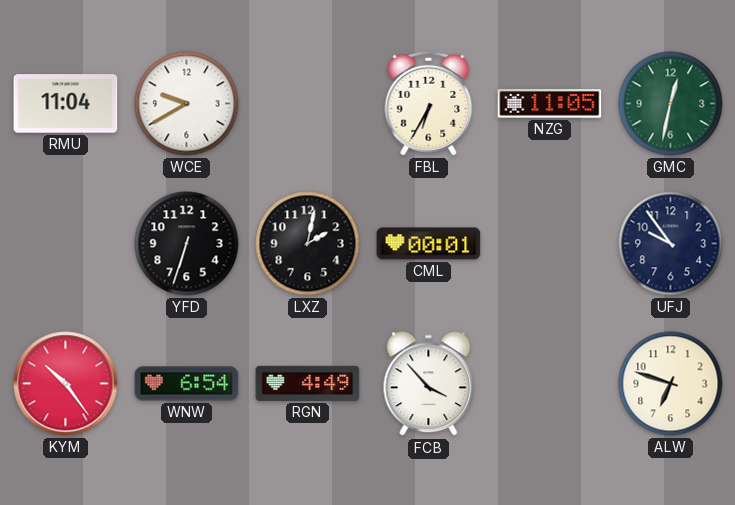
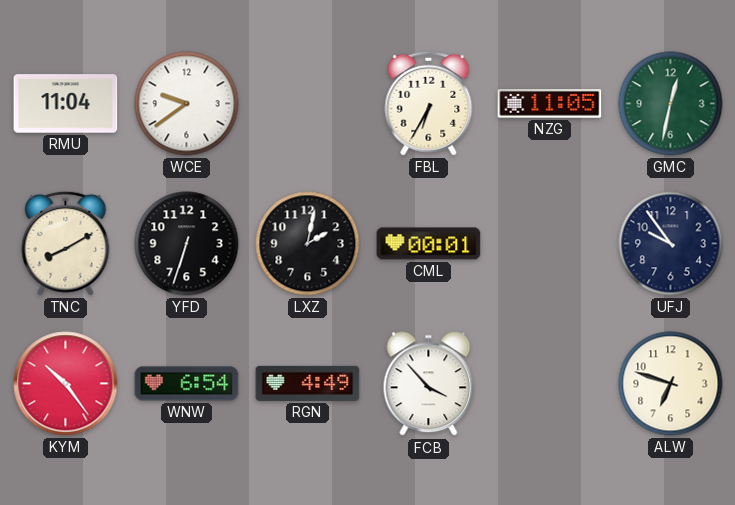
WCE: 9:40 -> 9:39 (187, 104)
TNC: none -> 8:10 (66, 243)
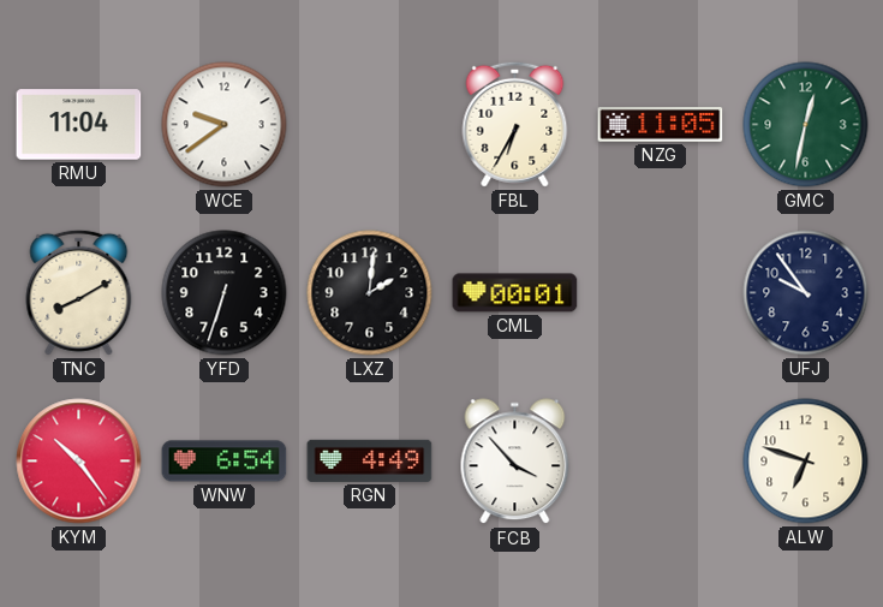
LXZ: 2:02 -> 2:01 (370, 293)
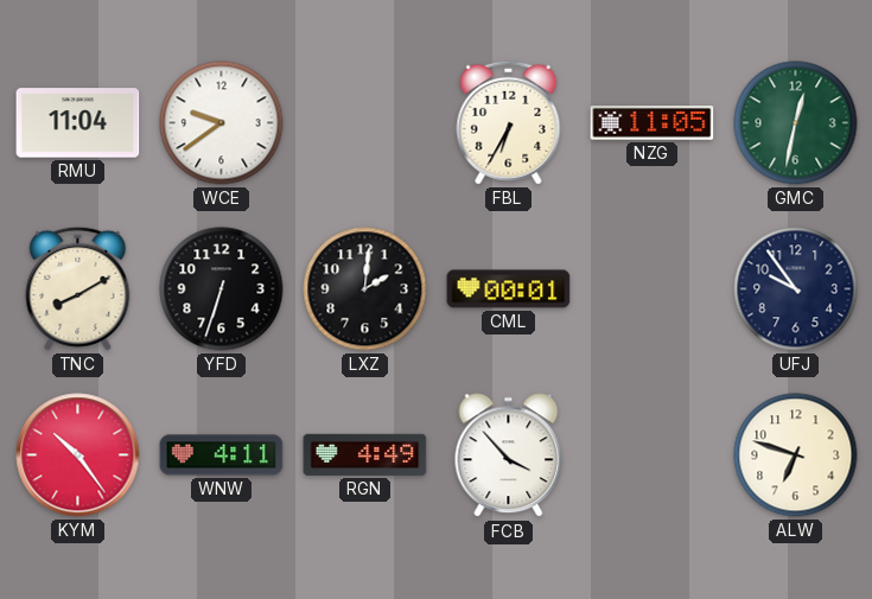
WNW: 6:54 -> 4:11 (222, 455)
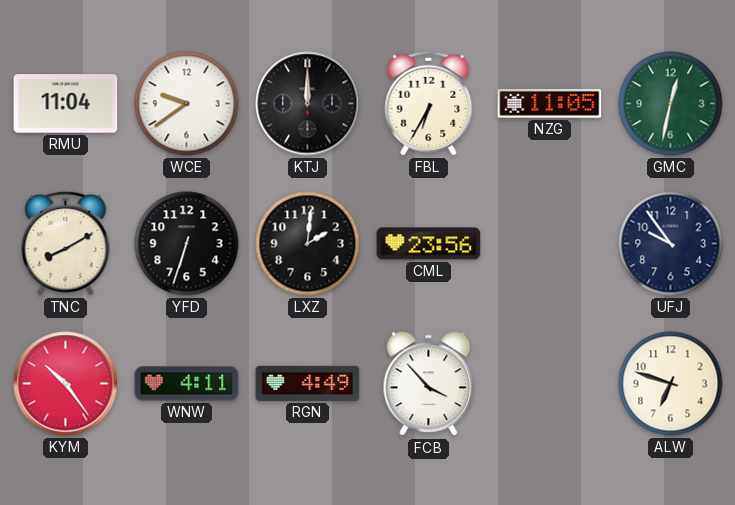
KTJ: none -> 12:00 (308, 104)
CML: 00:01 -> 23:56 (429, 244)
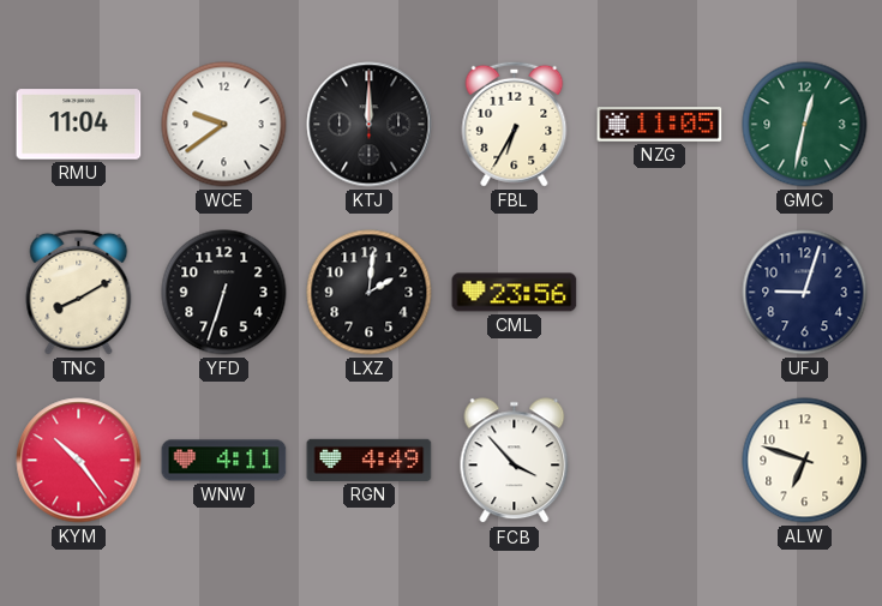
UFJ: 9:54 -> 9:03 (805, 293)
